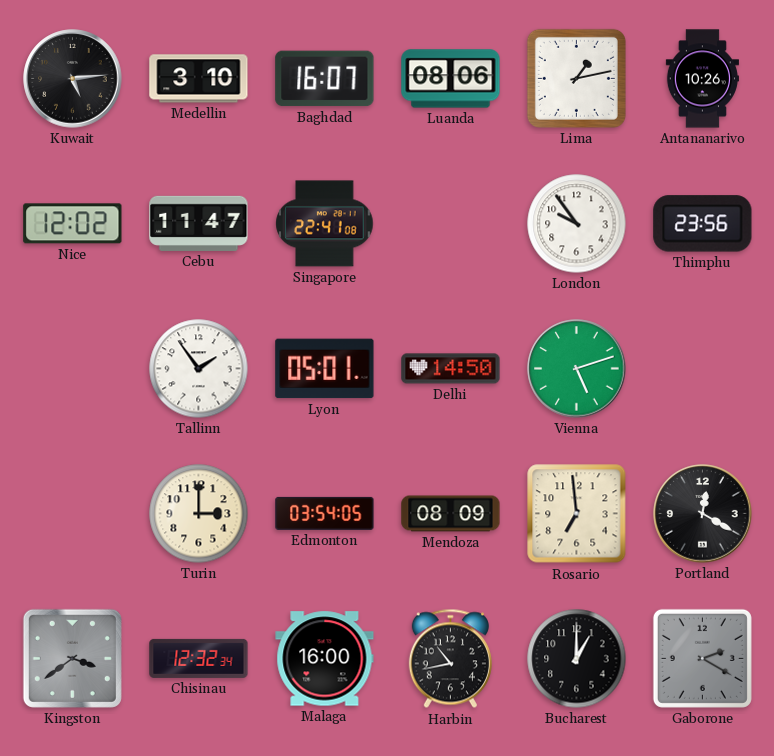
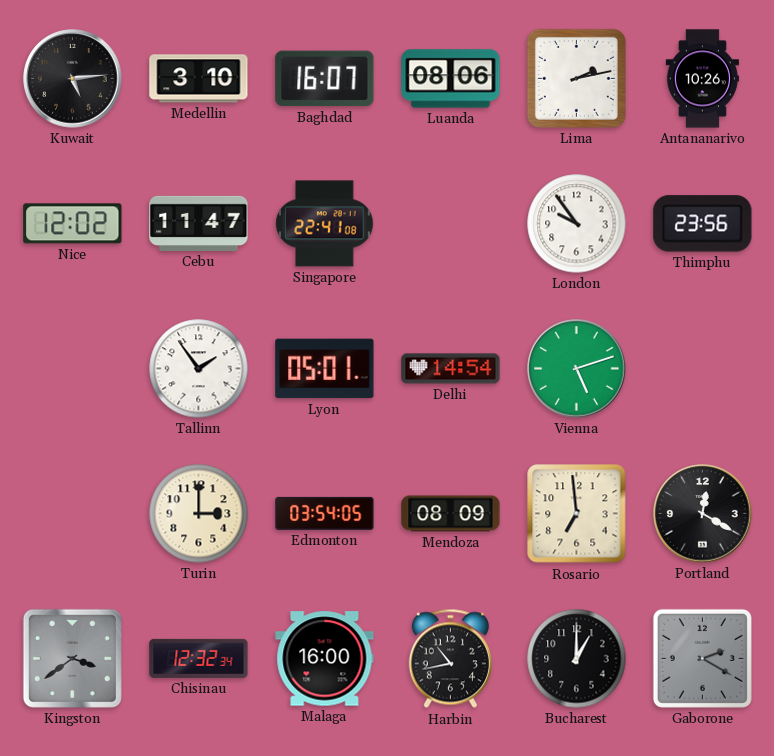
Lima: 1:13 -> 2:13 (576, 78)
Delhi: 14:50 -> 14:54 (451, 369)
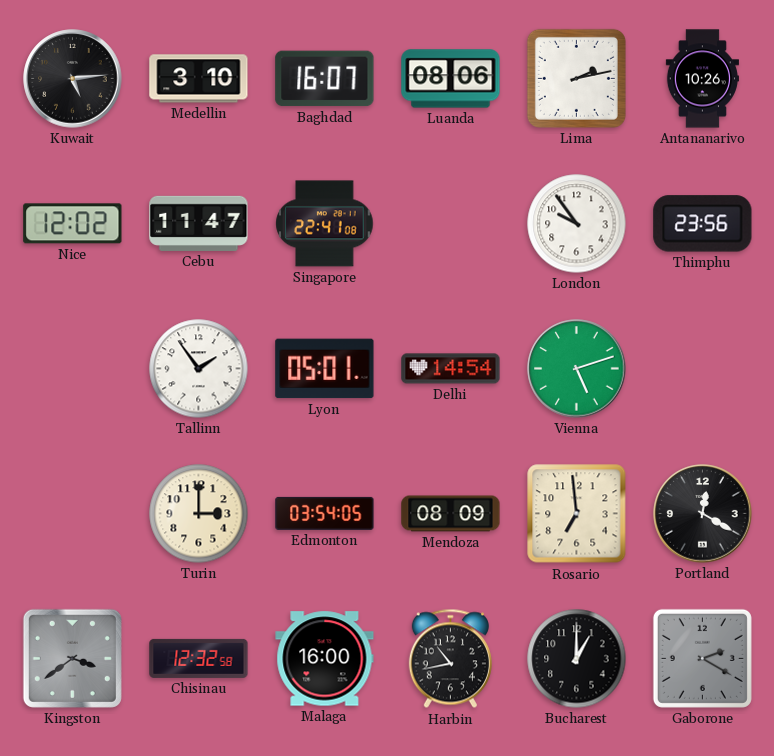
Chisinau: 12:32:34 -> 12:32:58 (199, 658)
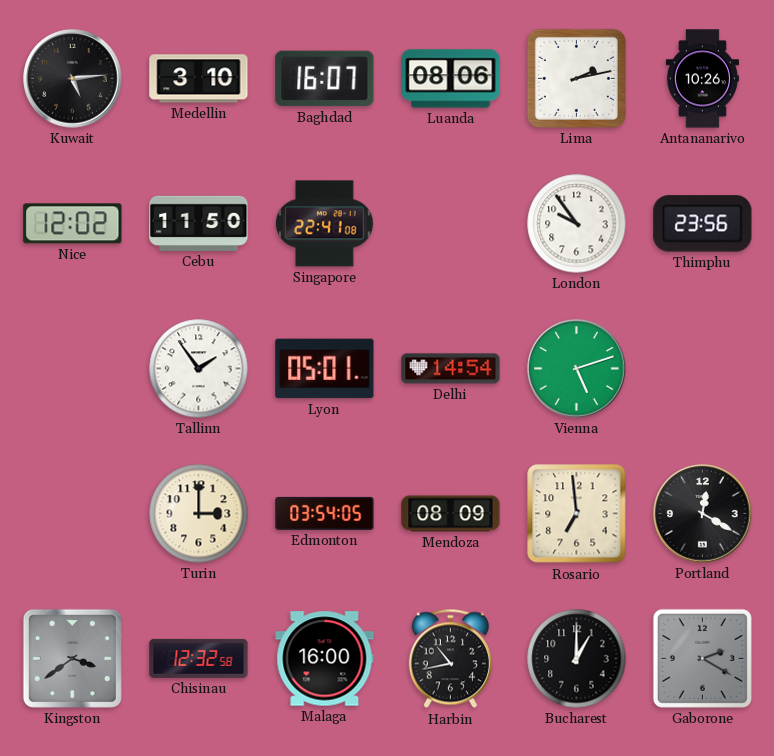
Cebu: 11:47 -> 11:50 (199, 223)
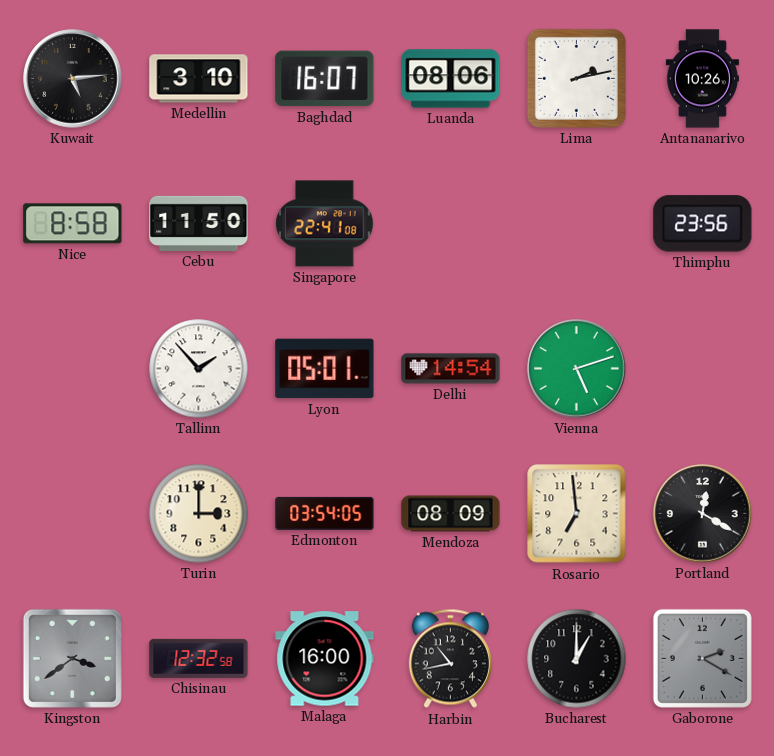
Nice: 12:02 -> 8:58 (73, 224)
London: 9:54 -> none (577, 224)
Tallinn: 1:54 -> 1:53 (199, 369)
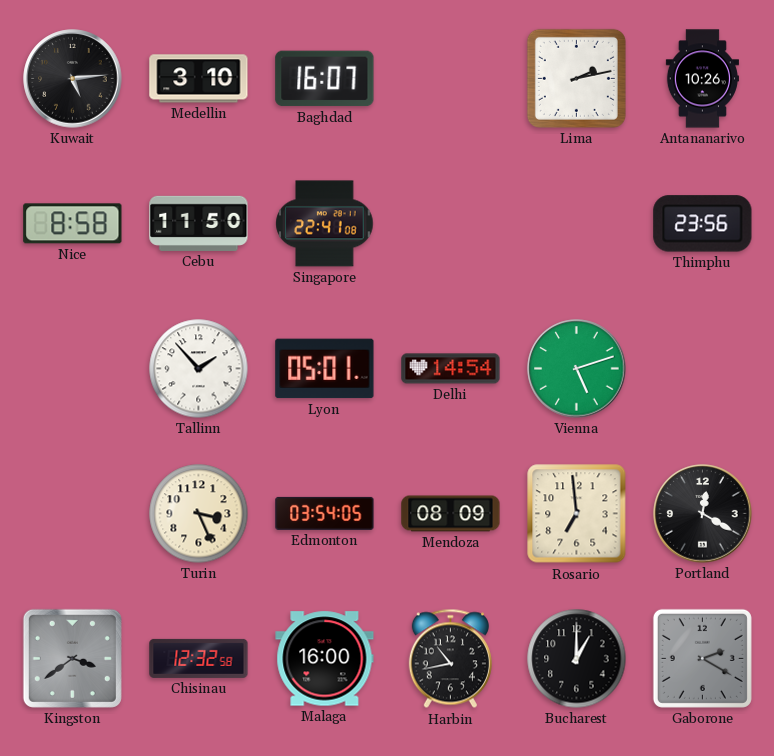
Luanda: 08:06 -> none (451, 79)
Turin: 3:00 -> 3:26 (199, 514)
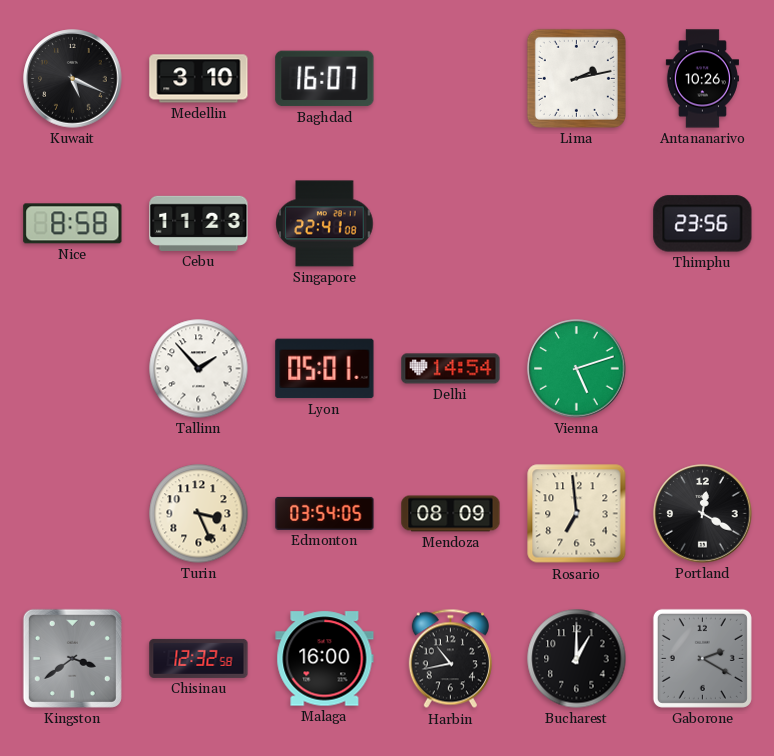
Kuwait: 5:14 -> 5:19 (73, 79)
Cebu: 11:50 -> 11:23 (199, 223)
